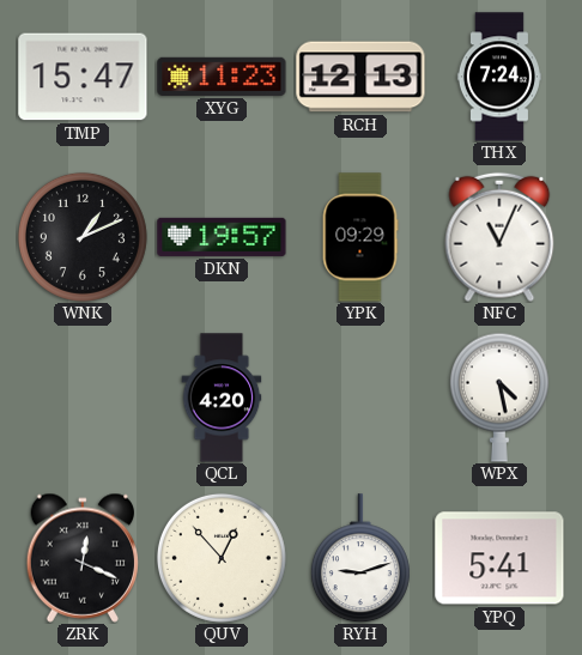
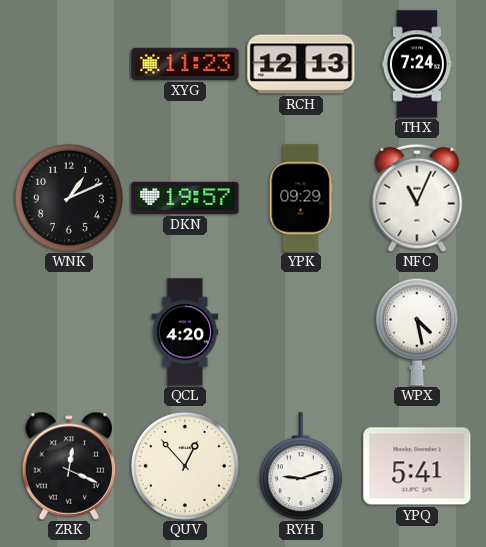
TMP: 15:47 -> none (83, 77)
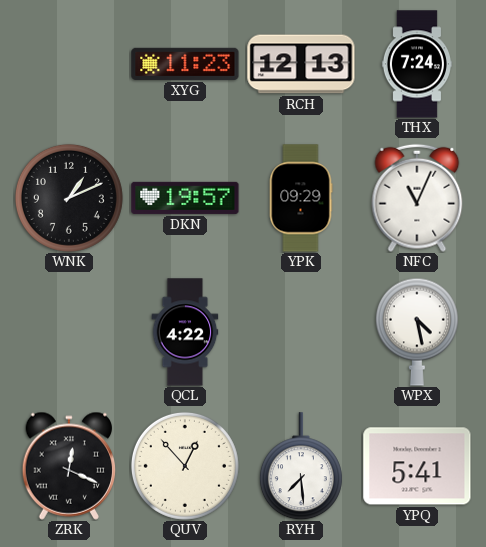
QCL: 4:20 -> 4:22 (185, 332)
RYH: 9:12 -> 7:29 (301, 466)
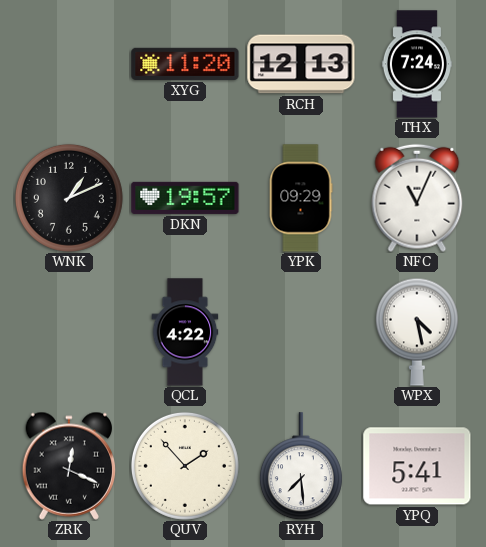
XYG: 11:23 -> 11:20 (185, 64)
QUV: 12:53 -> 1:53 (185, 466)
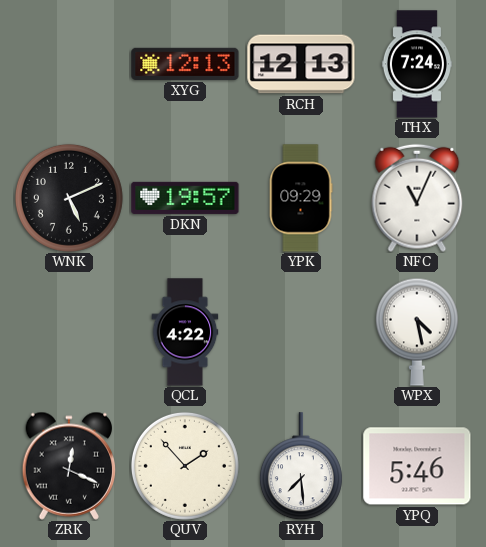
XYG: 11:20 -> 12:13 (185, 64)
WNK: 1:11 -> 5:11 (69, 198)
YPQ: 5:41 -> 5:46 (417, 466)
